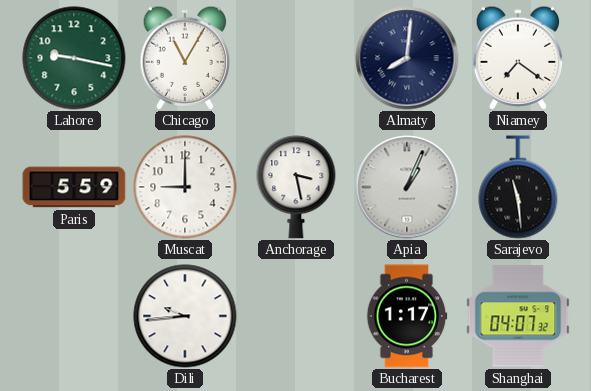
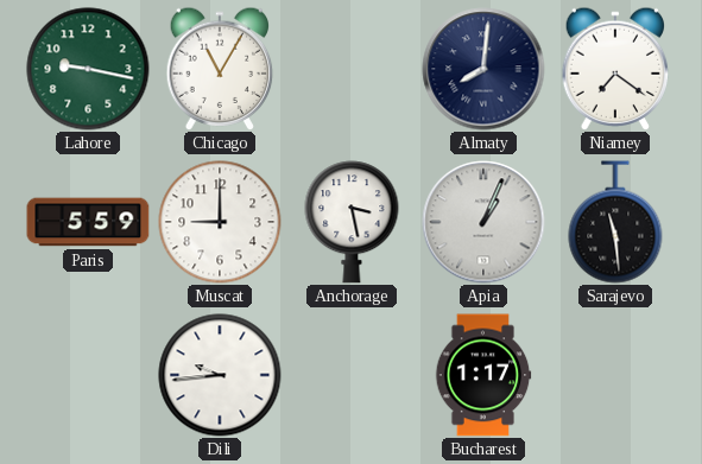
Shanghai: 04:07 -> none (518, 316)
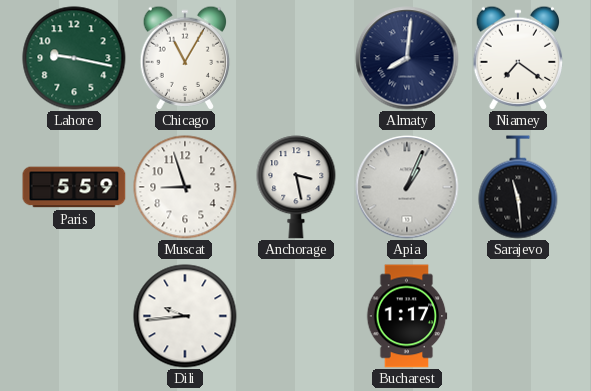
Muscat: 9:00 -> 8:57 (185, 187)
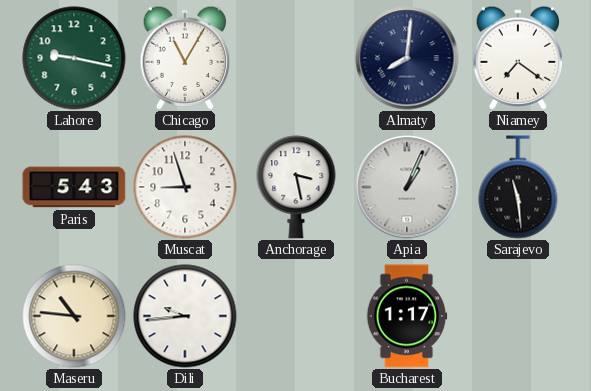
Paris: 5:59 -> 5:43 (74, 187)
Maseru: none -> 10:46 (74, 316)
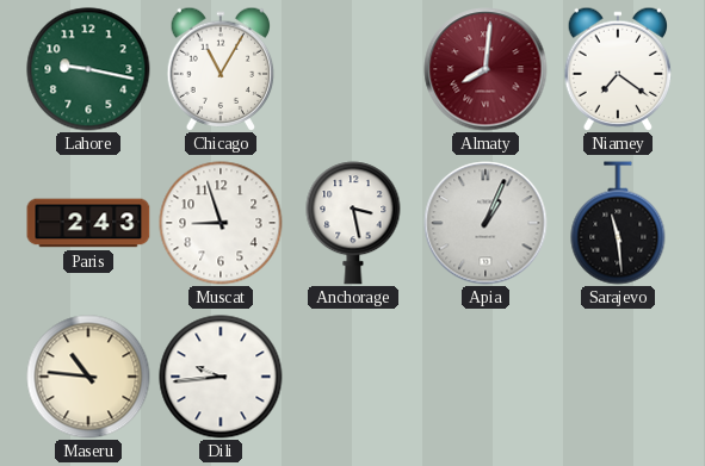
Almaty dial: navy -> burgundy (486, 69)
Paris: 5:43 -> 2:43 (88, 223)
Bucharest: 1:17 -> none (407, 316)
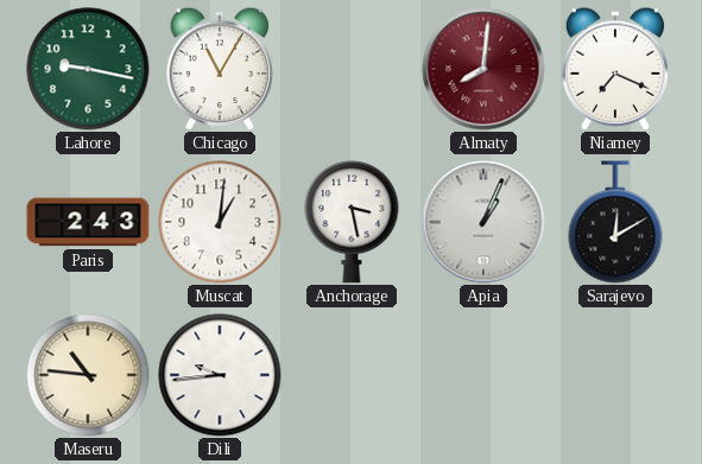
Niamey: 7:21 -> 7:19 (615, 68)
Muscat: 8:57 -> 1:01 (220, 222)
Sarajevo: 11:29 -> 12:10 (615, 222)
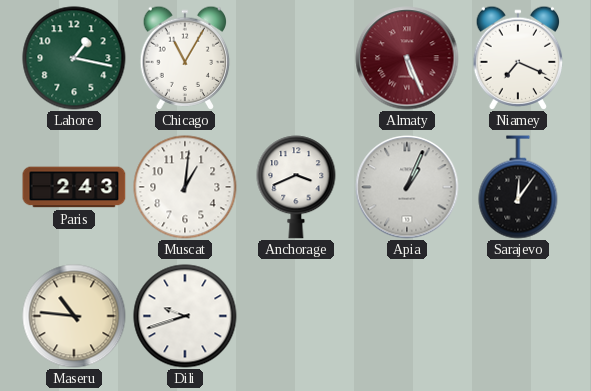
Lahore: 9:17 -> 1:17 (74, 58)
Almaty: 8:01 -> 5:26 (407, 58)
Anchorage: 3:28 -> 3:41 (296, 187)
Sarajevo: 12:10 -> 12:06 (518, 187)
Dili: 9:44 -> 9:42 (185, 316)
